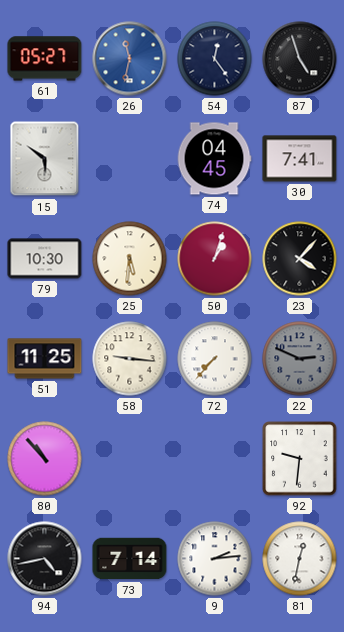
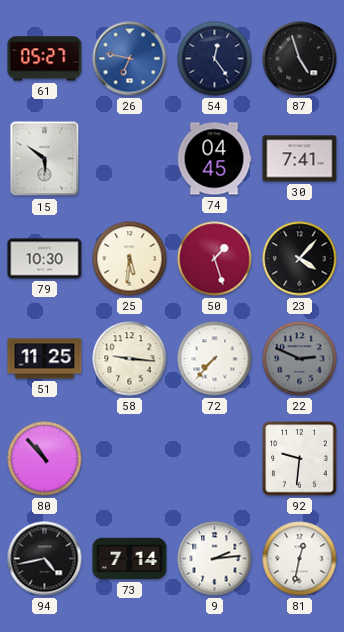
26: 11:32 -> 6:47 (130, 59)
50: 1:03 -> 1:27 (215, 259)
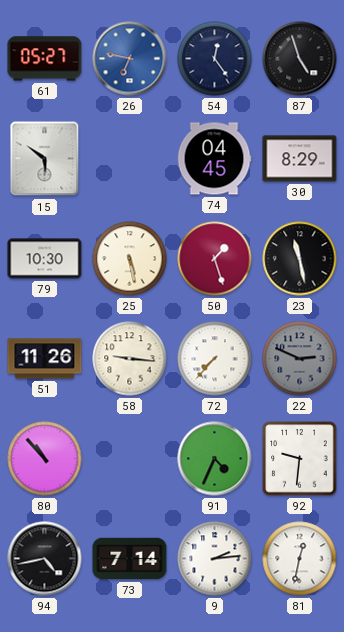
30: 7:41 -> 8:29 (300, 159)
25: 5:31 -> 5:28 (130, 259)
23: 4:07 -> 11:28 (300, 259)
51: 11:25 -> 11:26 (45, 359)
91: none -> 4:34 (215, 459)
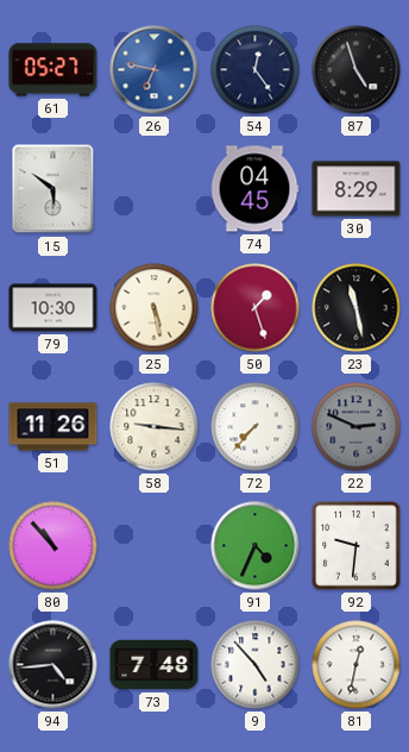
94: 4:43 -> 4:44 (54, 665)
73: 7:14 -> 7:48 (155, 665)
9: 2:14 -> 4:53 (256, 665)
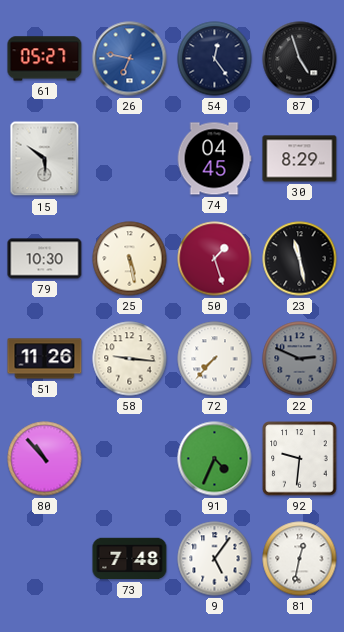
94: 4:44 -> none (54, 665)
9: 4:53 -> 5:06 (215, 559)
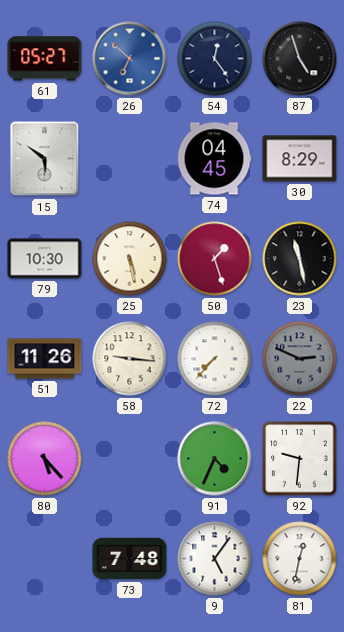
26: 6:47 -> 6:52 (130, 59)
80: 10:53 -> 5:23 (45, 459)
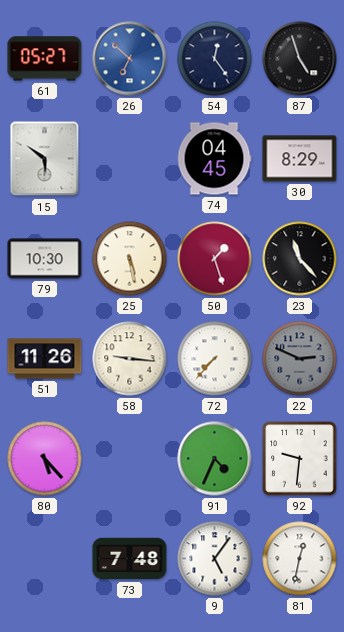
23: 11:28 -> 11:23 (300, 259)
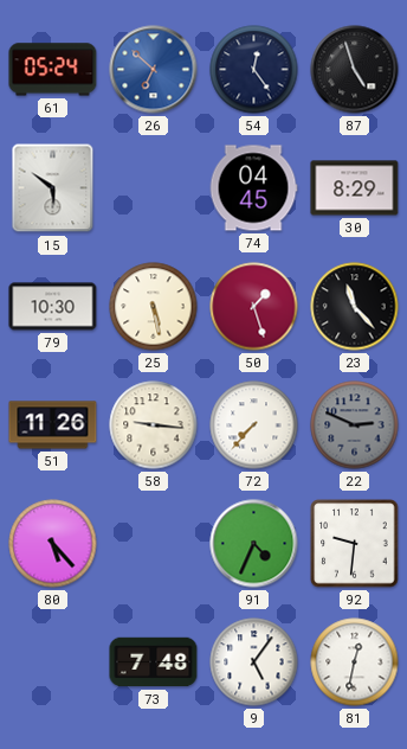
61: 05:27 -> 05:24 (53, 70)
